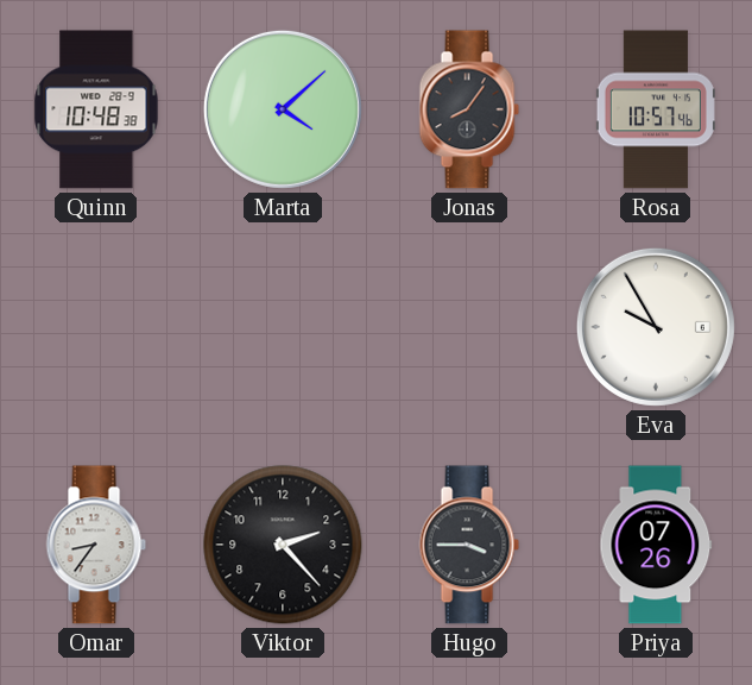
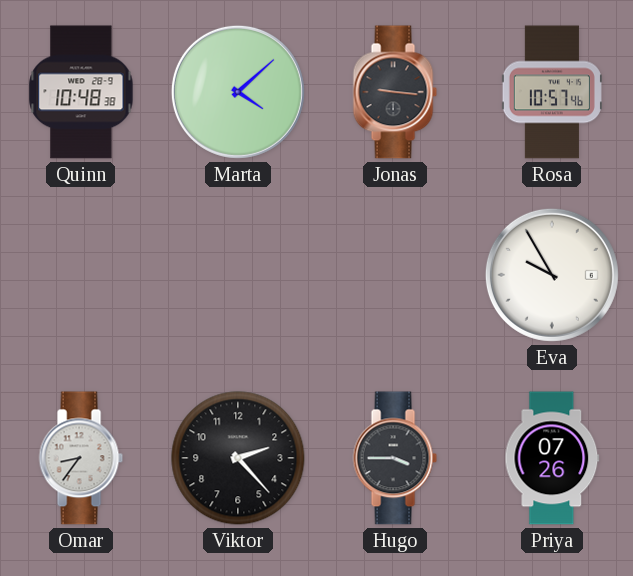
Jonas: 8:06 -> 9:16 (395, 92)
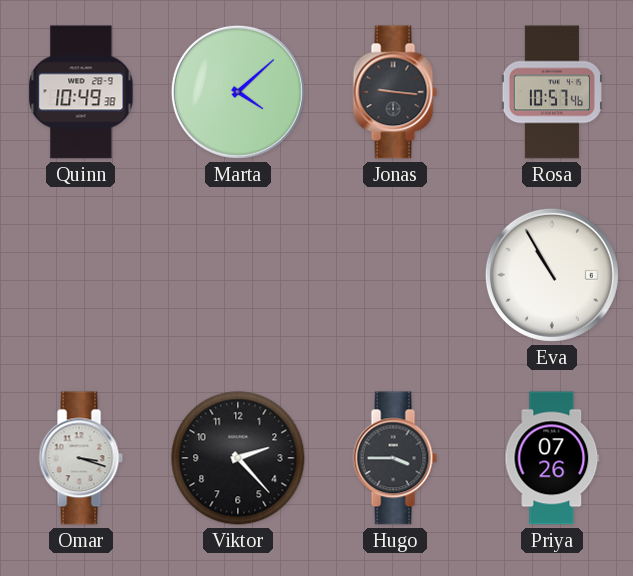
Quinn: 10:48 -> 10:49 (81, 92)
Eva: 9:55 -> 10:55 (552, 275)
Omar: 8:36 -> 3:18 (81, 458)
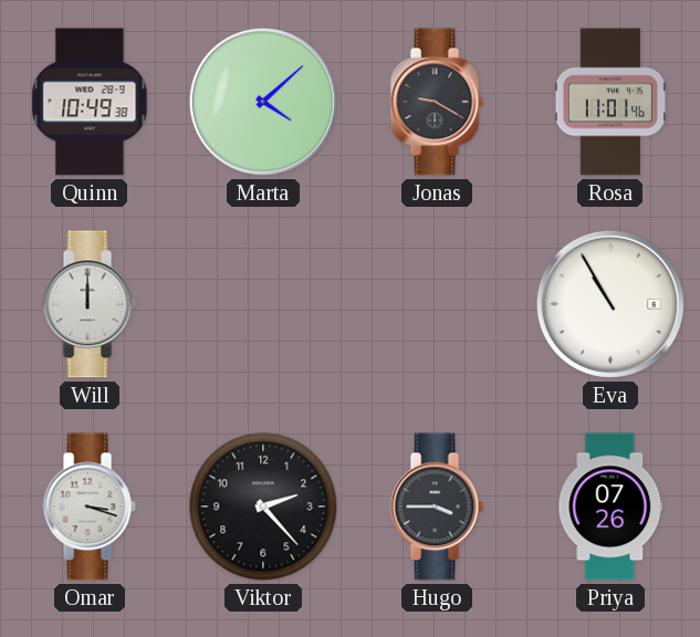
Jonas: 9:16 -> 9:20 (437, 102)
Rosa: 10:57 -> 11:01 (610, 102)
Will: none -> 12:00 (90, 304)
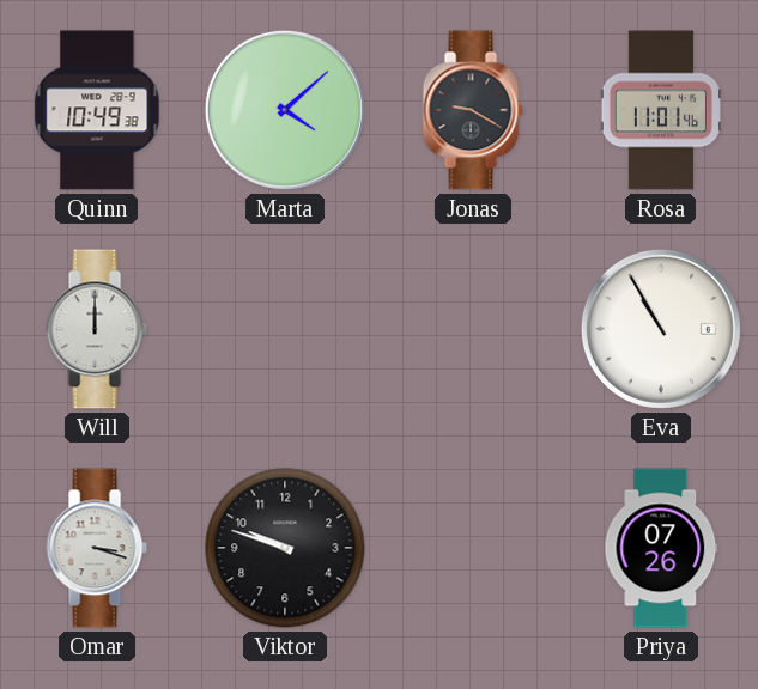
Viktor: 2:23 -> 9:48 (285, 548)
Hugo: 3:45 -> none (437, 507)
